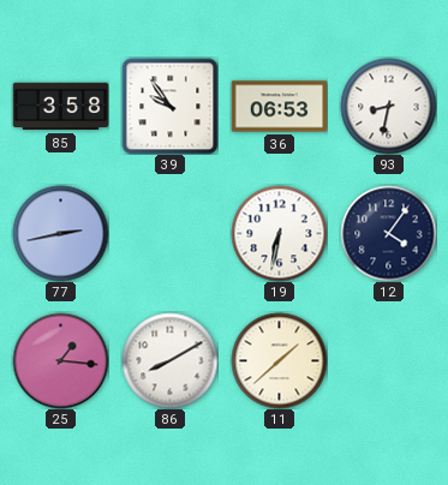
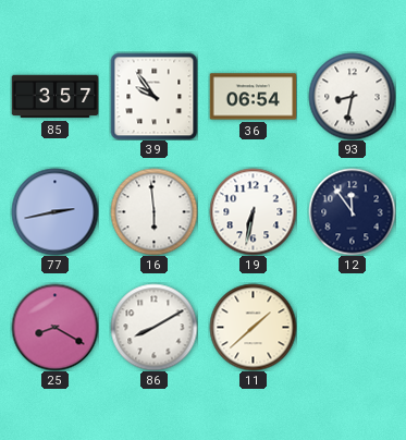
85: 3:58 -> 3:57 (54, 97)
36: 06:53 -> 06:54 (253, 97)
16: none -> 5:59 (153, 211)
12: 4:06 -> 11:54 (352, 211)
25: 1:16 -> 8:20 (54, 327)
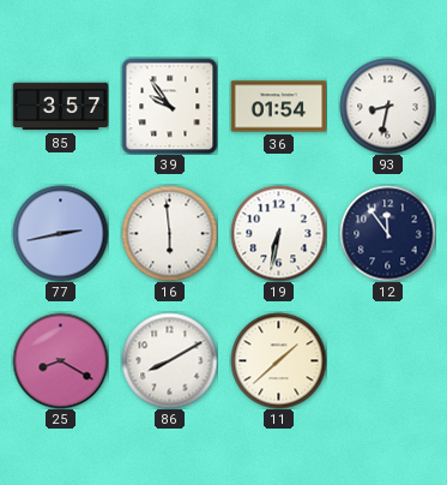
36: 06:54 -> 01:54 (278, 107)
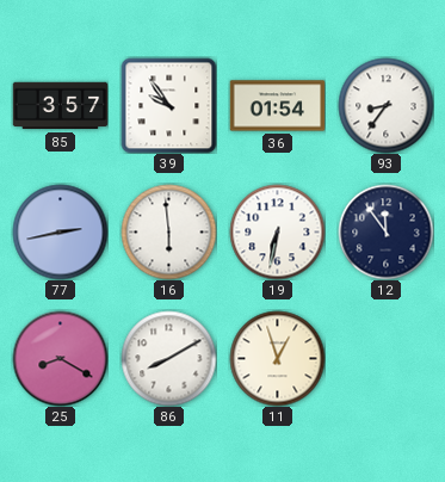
93: 8:32 -> 8:36 (385, 105)
11: 1:38 -> 12:57 (277, 358)
